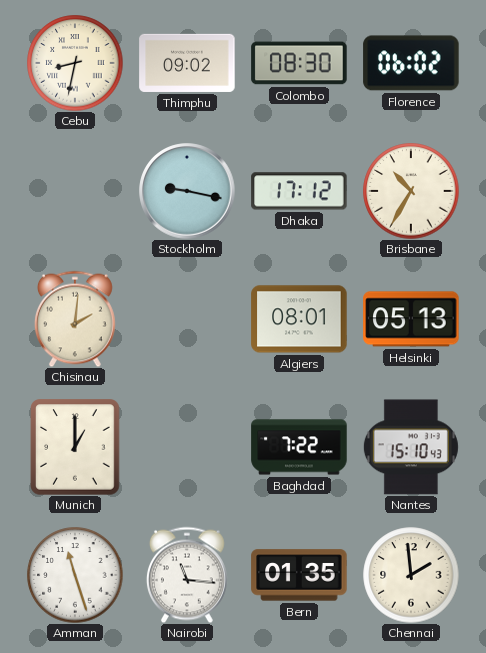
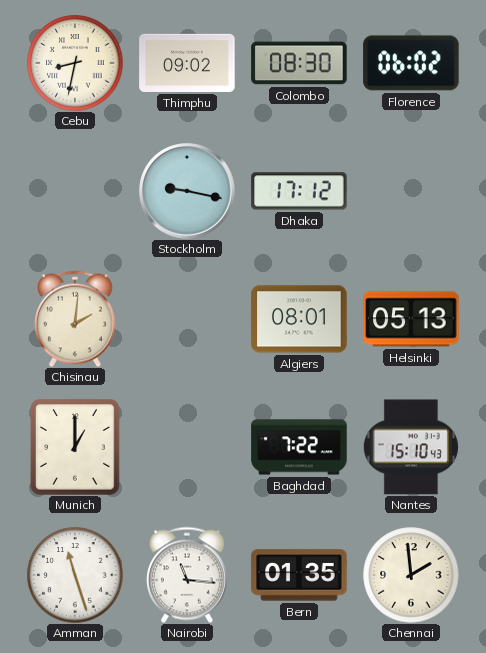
Brisbane: 10:35 -> none (411, 191)
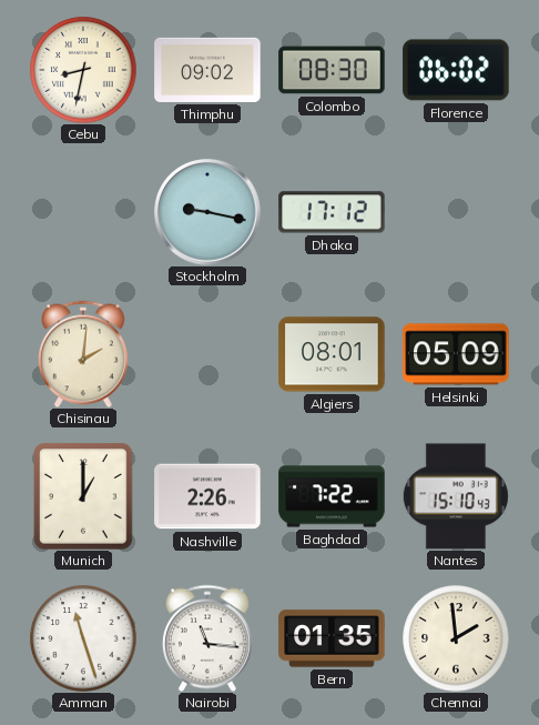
Helsinki: 05:13 -> 05:09 (456, 354)
Nashville: none -> 2:26 (207, 496)
